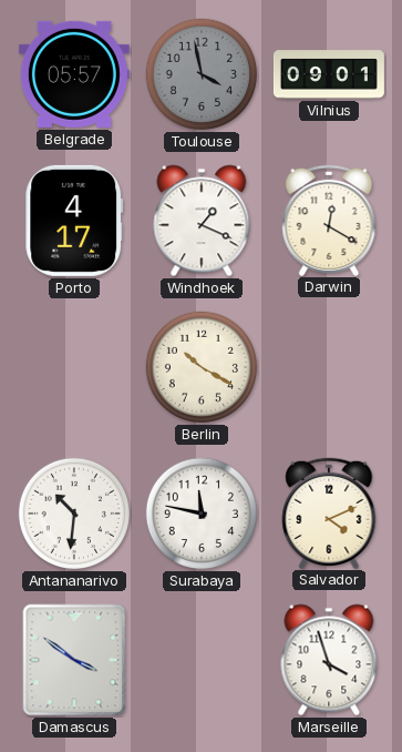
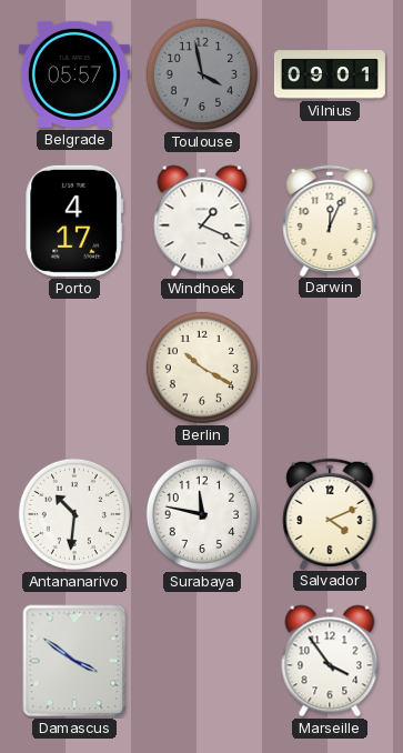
Darwin: 12:20 -> 12:04 (330, 220)
Marseille: 3:57 -> 3:54 (330, 661)
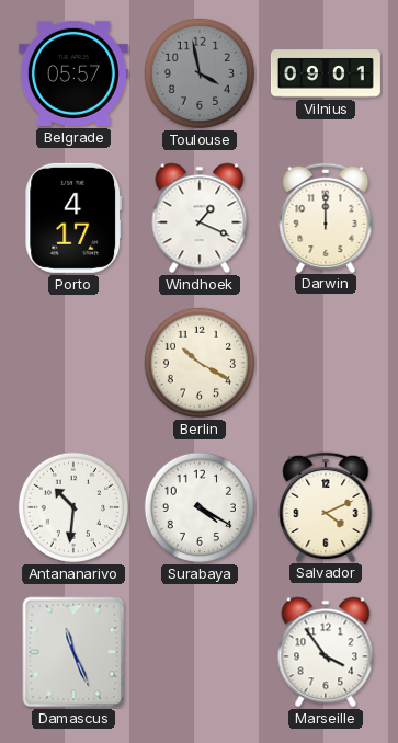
Darwin: 12:04 -> 12:00 (326, 217)
Surabaya: 11:47 -> 4:20 (200, 507)
Damascus: 3:51 -> 11:26 (73, 652)
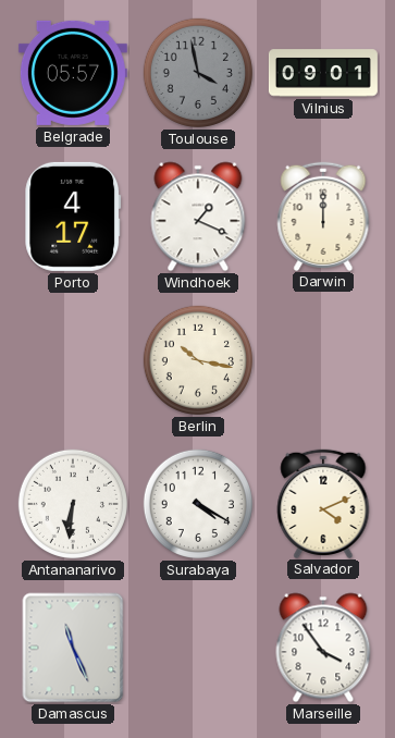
Berlin: 10:20 -> 10:17 (198, 360)
Antananarivo: 10:31 -> 6:31 (73, 504)
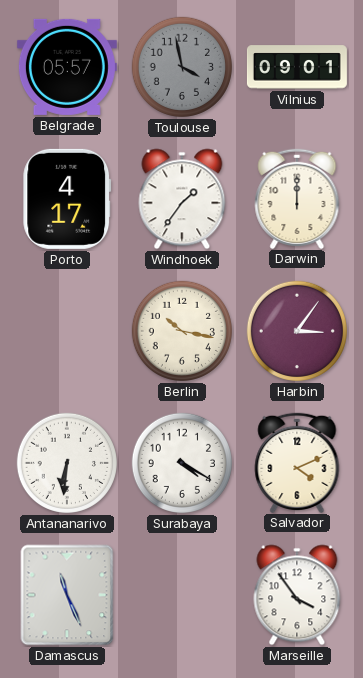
Windhoek: 1:19 -> 1:36 (182, 199)
Harbin: none -> 3:06 (297, 331)
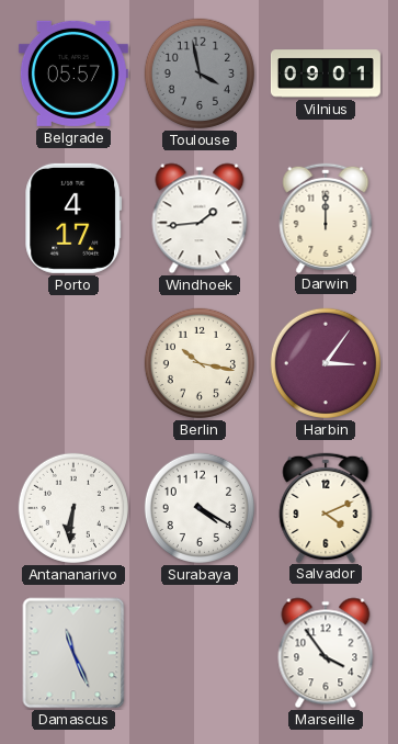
Windhoek: 1:36 -> 1:44 (200, 218)
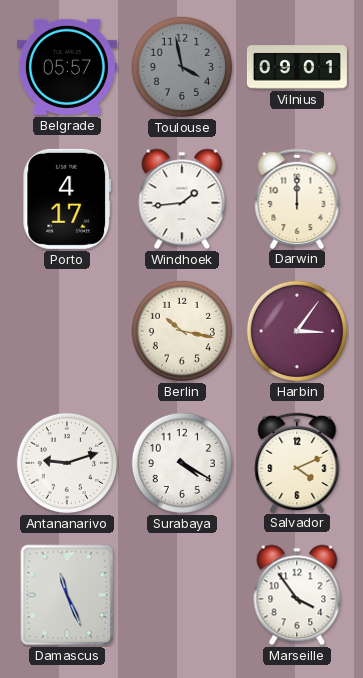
Antananarivo: 6:31 -> 9:12 (67, 463)
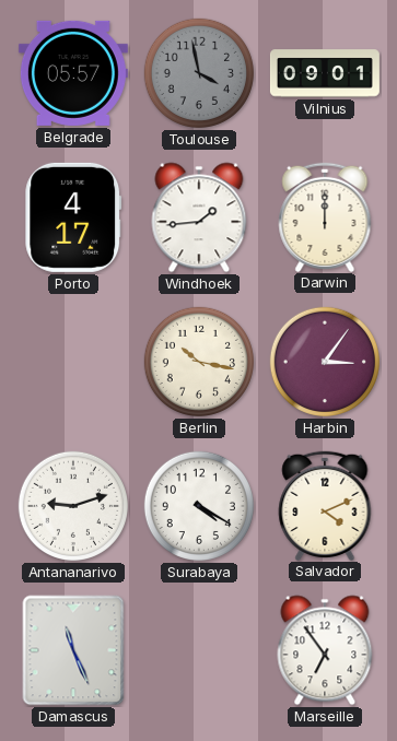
Marseille: 3:54 -> 6:54 (325, 650)
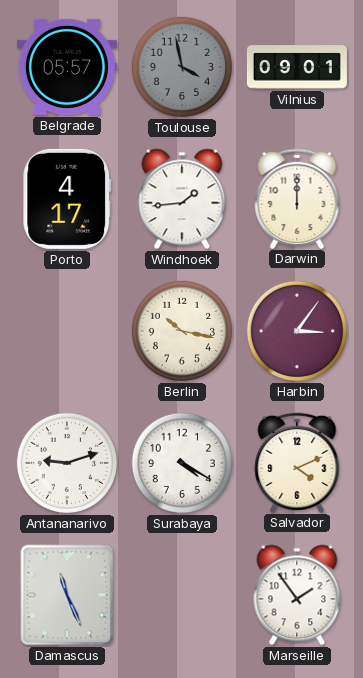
Marseille: 6:54 -> 1:54 (297, 595)
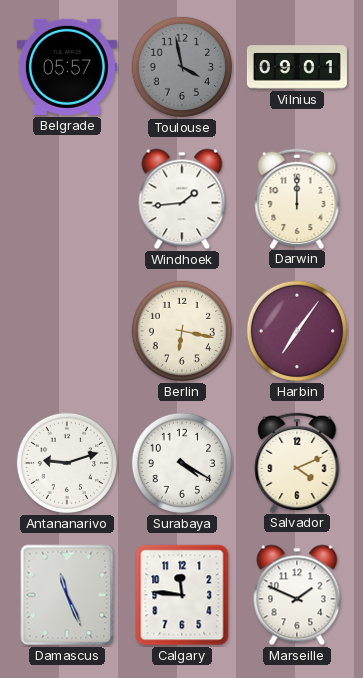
Porto: 4:17 -> none (67, 199)
Berlin: 10:17 -> 6:17 (182, 331)
Harbin: 3:06 -> 7:06 (297, 331)
Calgary: none -> 11:46 (182, 595)
Marseille: 1:54 -> 1:49 (297, 595)
